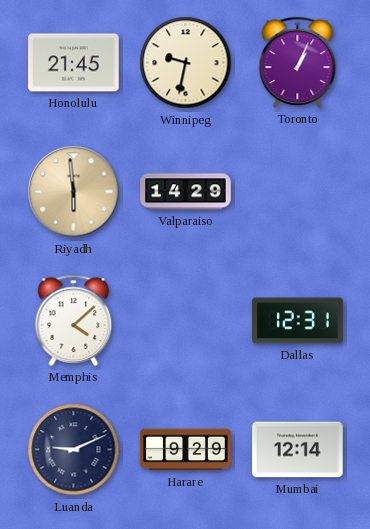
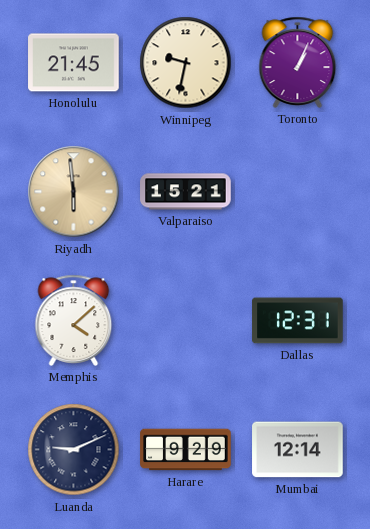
Valparaiso: 14:29 -> 15:21 (186, 192)
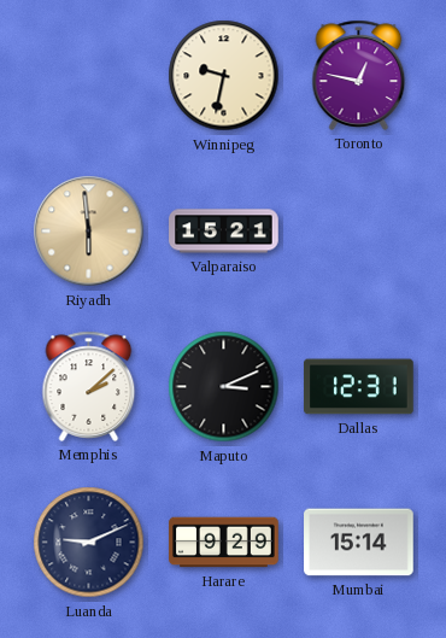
Honolulu: 21:45 -> none (74, 63)
Toronto: 1:04 -> 12:47 (359, 75)
Memphis: 4:08 -> 2:08 (89, 386)
Maputo: none -> 3:11 (224, 387)
Mumbai: 12:14 -> 15:14 (359, 543)
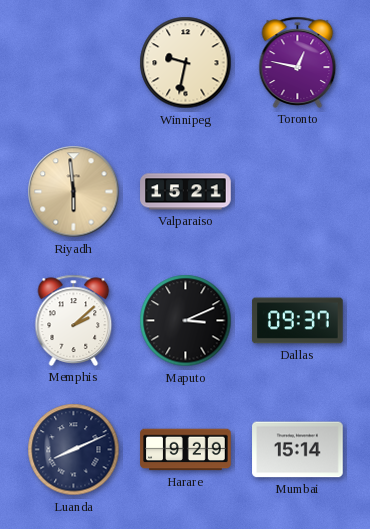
Dallas: 12:31 -> 09:37 (298, 321)
Luanda: 9:11 -> 8:11 (74, 450)
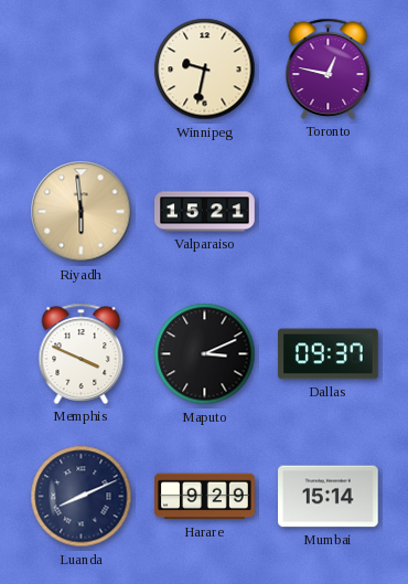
Memphis: 2:08 -> 3:49 (82, 353)
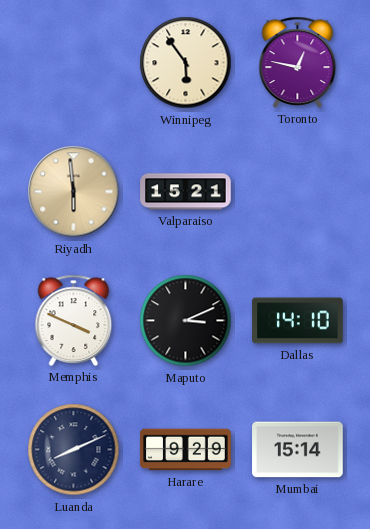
Winnipeg: 9:32 -> 5:54 (186, 63)
Dallas: 09:37 -> 14:10 (298, 321)
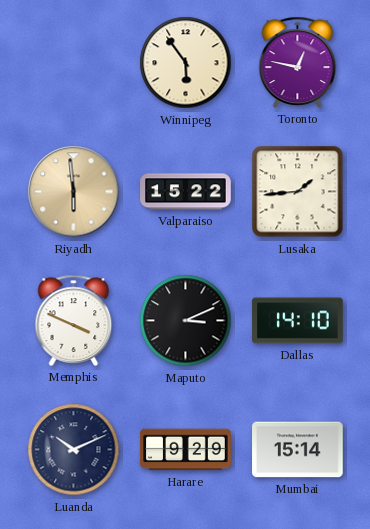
Valparaiso: 15:21 -> 15:22 (186, 192)
Lusaka: none -> 1:44 (298, 192)
Luanda: 8:11 -> 10:11 (74, 450)
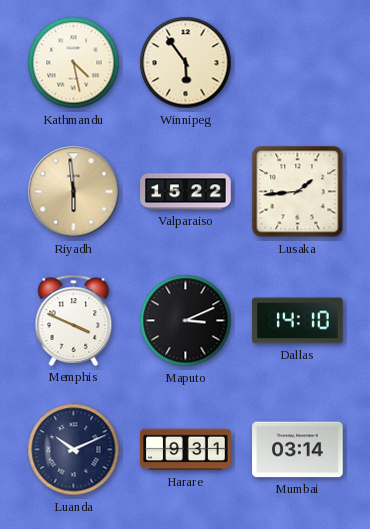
Kathmandu: none -> 4:28 (74, 63)
Toronto: 12:47 -> none (298, 62)
Harare: 9:29 -> 9:31 (186, 450)
Mumbai: 15:14 -> 03:14 (298, 450)
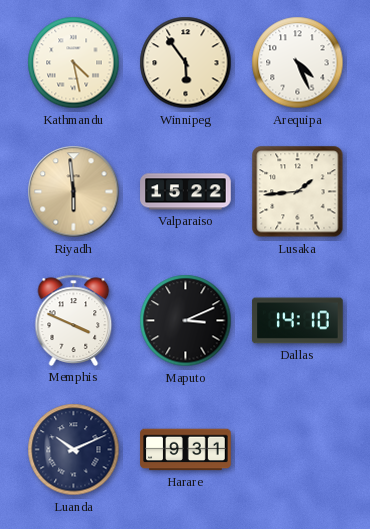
Arequipa: none -> 4:26 (298, 63)
Mumbai: 03:14 -> none (298, 450)
